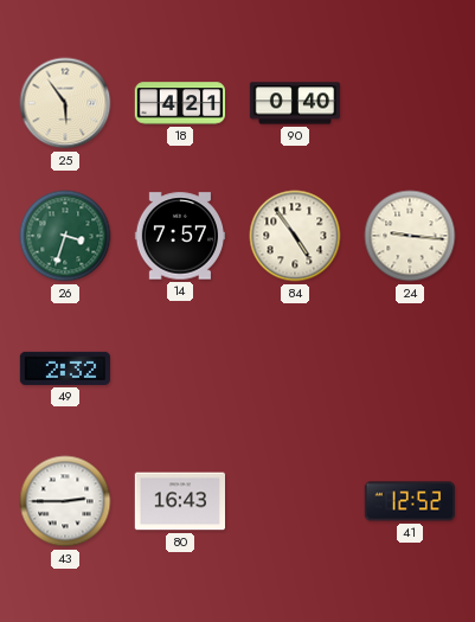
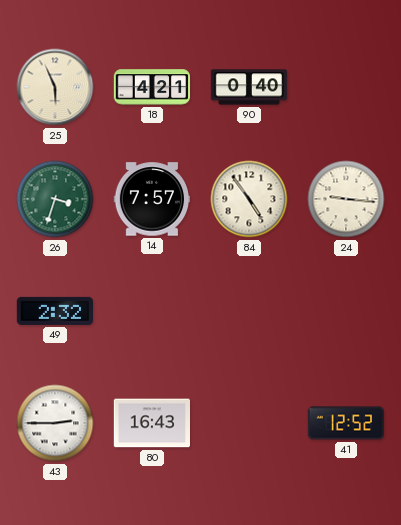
25: 5:54 -> 5:56 (55, 87)
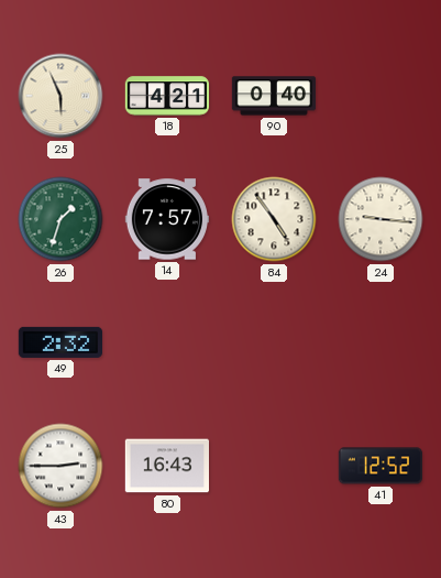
26: 3:33 -> 1:33 (60, 219)
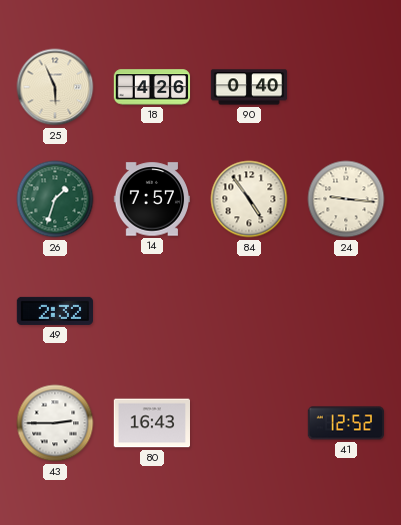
18: 4:21 -> 4:26 (152, 87)
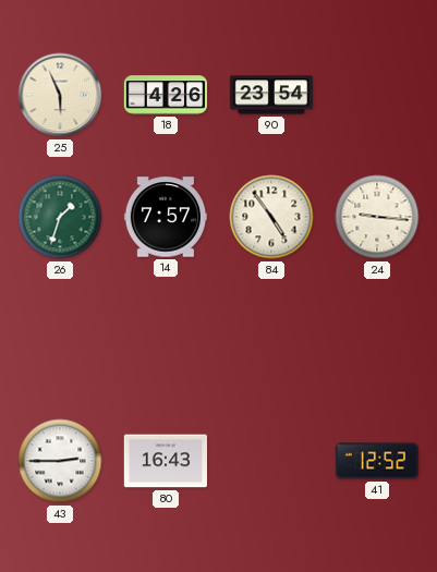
90: 0:40 -> 23:54 (271, 95)
49: 2:32 -> none (54, 311)
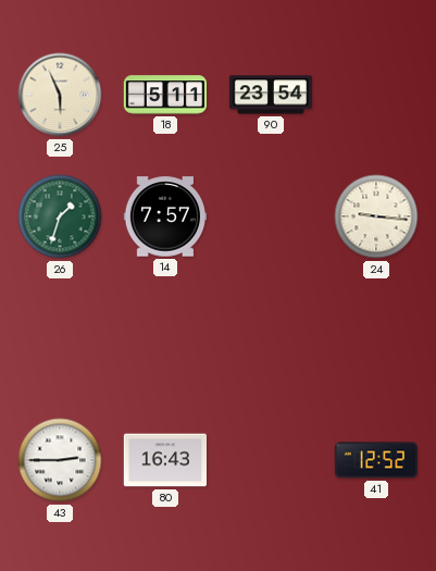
18: 4:26 -> 5:11 (165, 95)
84: 4:54 -> none (271, 217)
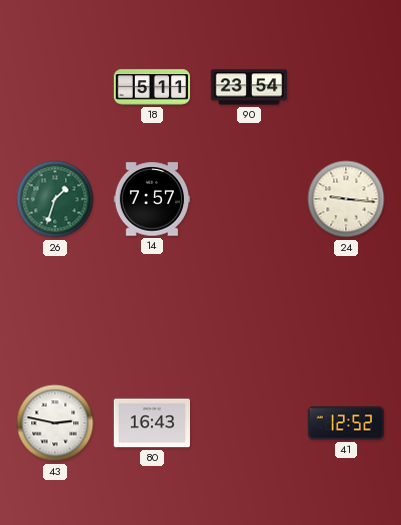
25: 5:56 -> none (60, 95)
43: 2:45 -> 2:47 (55, 423)
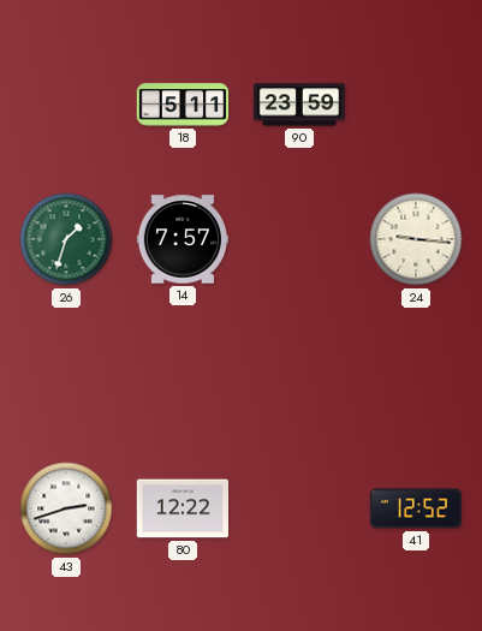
90: 23:54 -> 23:59 (299, 105)
43: 2:47 -> 2:42 (66, 508)
80: 16:43 -> 12:22 (182, 508)
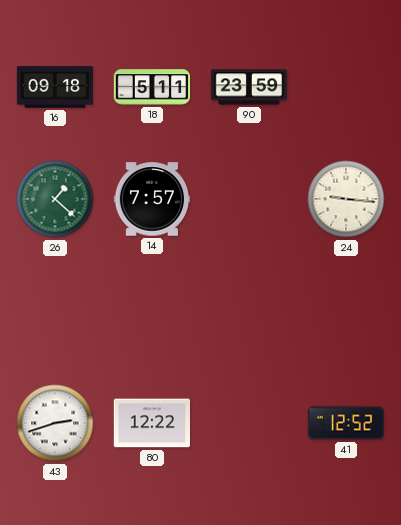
16: none -> 09:18 (55, 87)
26: 1:33 -> 1:22 (55, 199)
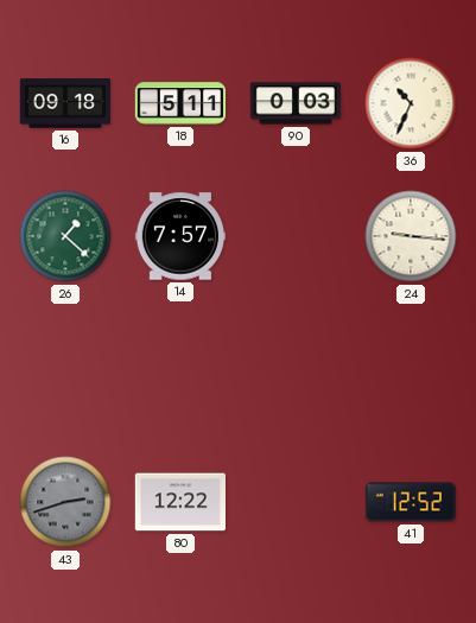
90: 23:59 -> 0:03 (296, 103)
36: none -> 10:34 (411, 103)
43 dial: white -> grey (65, 502)
